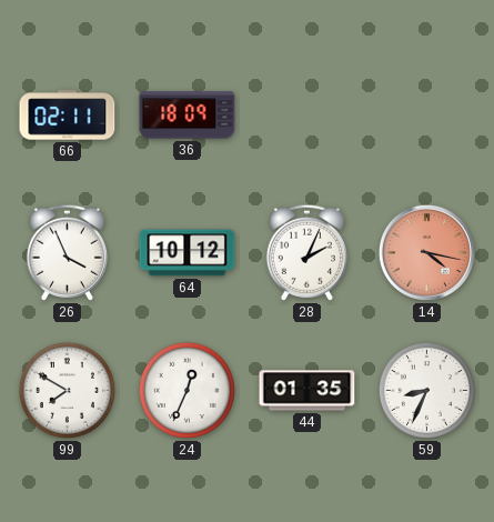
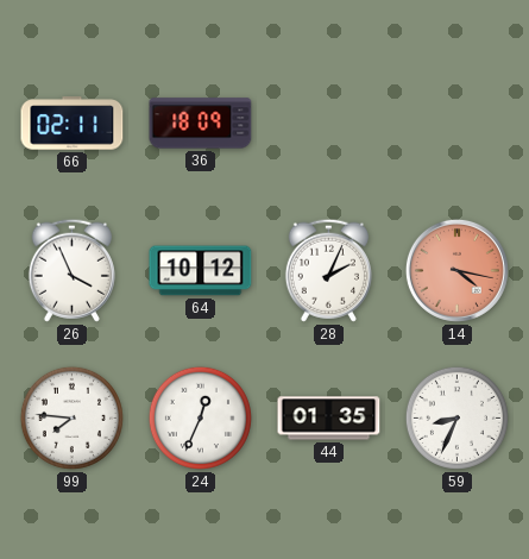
99: 7:50 -> 7:46 (71, 417)
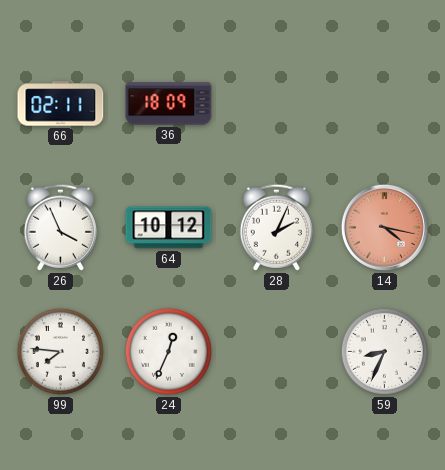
44: 01:35 -> none (329, 419)
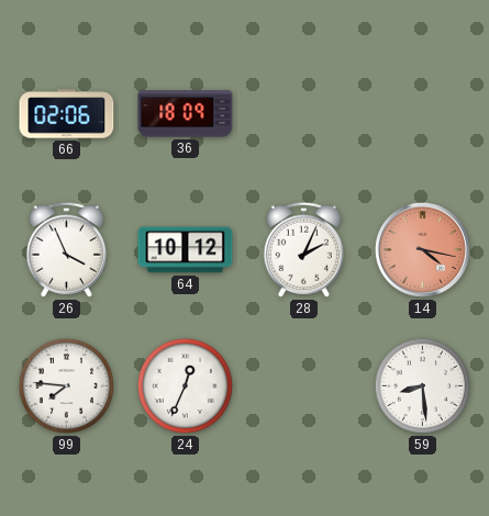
66: 02:11 -> 02:06 (67, 114)
59: 8:34 -> 8:29 (422, 385)
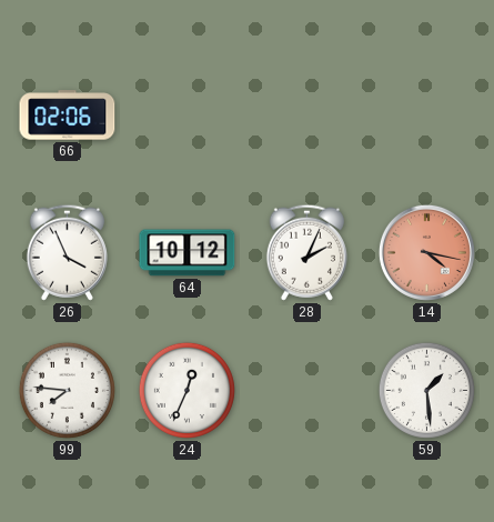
36: 18:09 -> none (186, 114)
59: 8:29 -> 1:29 (426, 390)
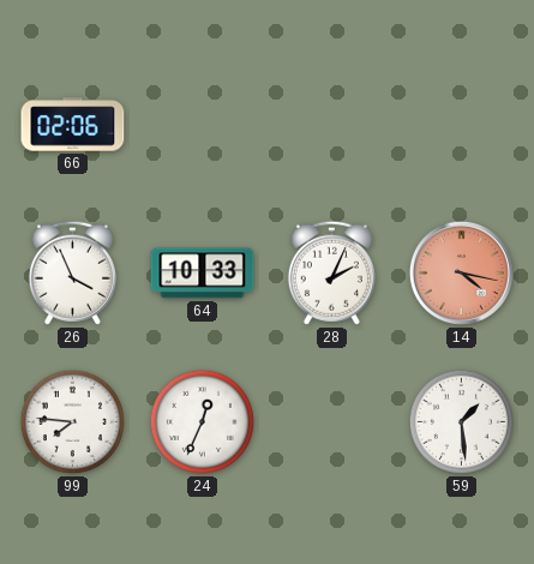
64: 10:12 -> 10:33 (203, 274)
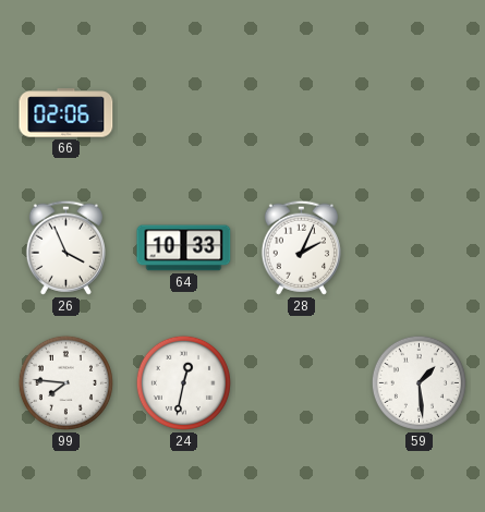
14: 4:17 -> none (461, 272)
24: 12:34 -> 12:32 (183, 382)
